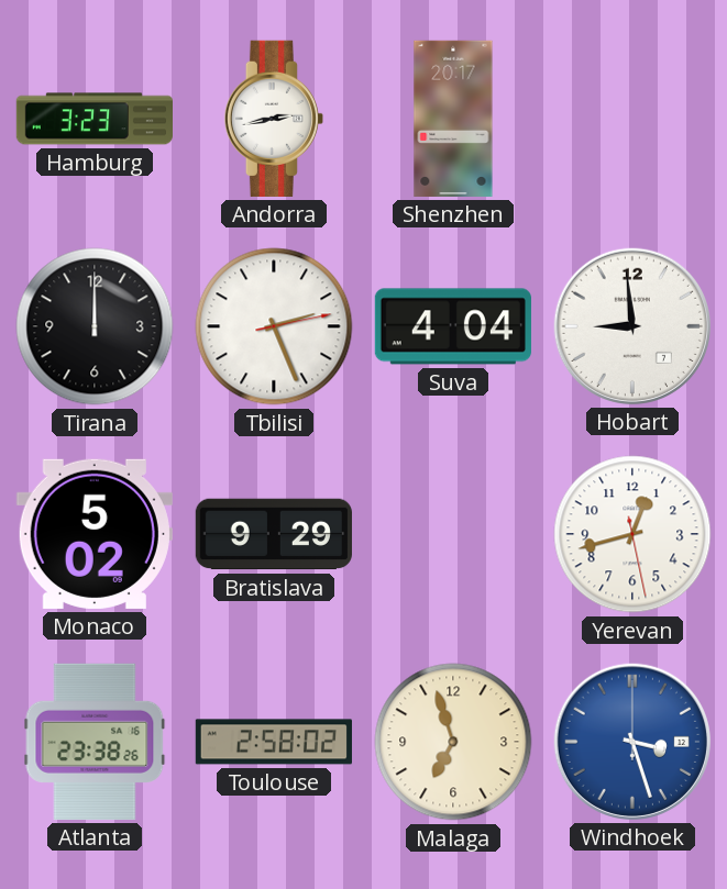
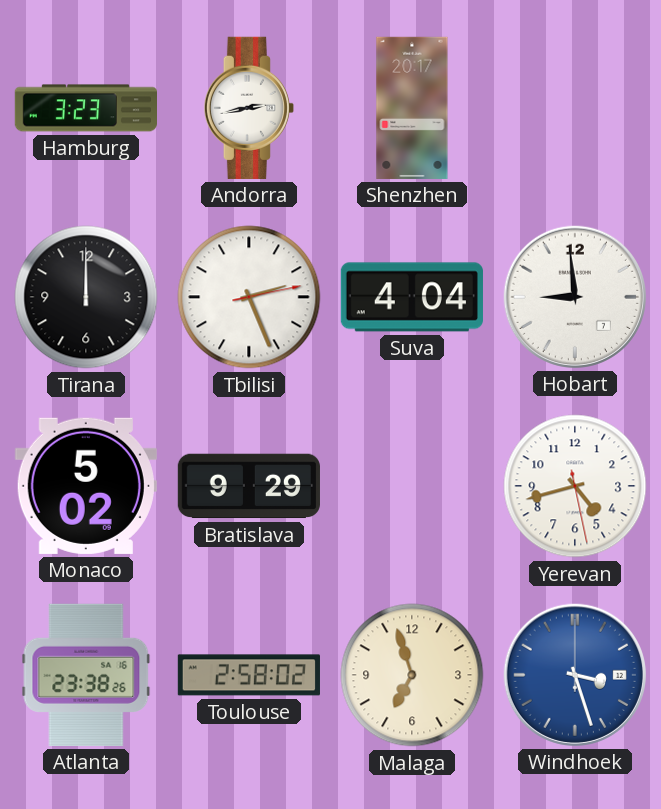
Yerevan: 12:42 -> 4:42 (575, 486)
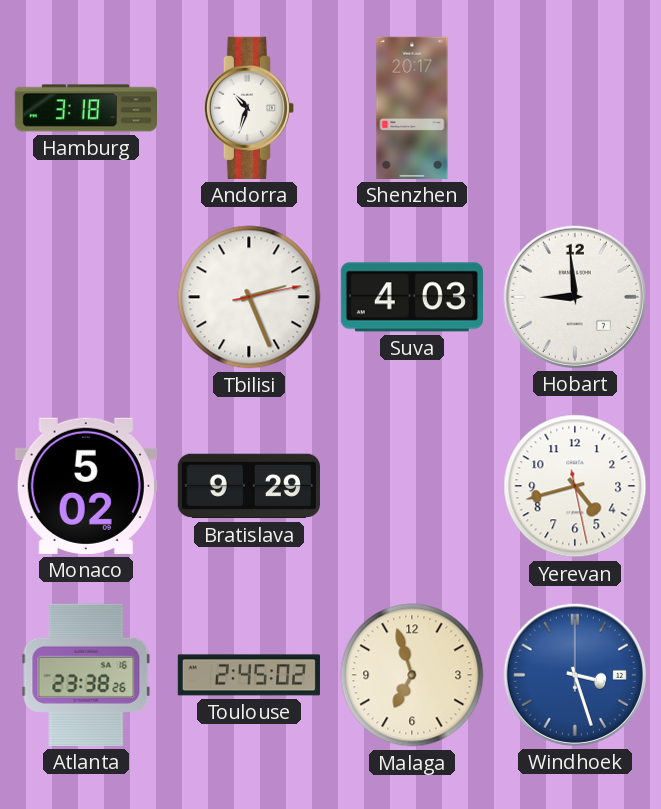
Hamburg: 3:23 -> 3:18 (85, 108)
Andorra: 2:43 -> 10:33 (249, 108)
Tirana: 12:00 -> none (86, 297)
Suva: 4:04 -> 4:03 (412, 297)
Toulouse: 2:58 -> 2:45 (249, 675)
